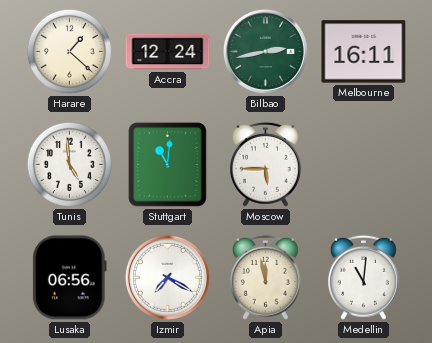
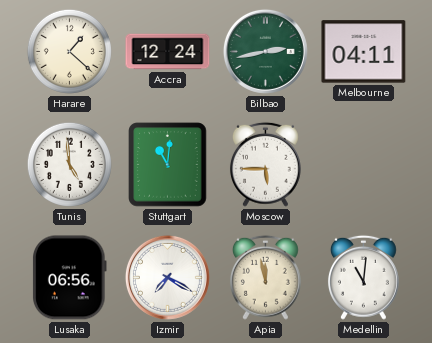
Melbourne: 16:11 -> 04:11 (364, 52)
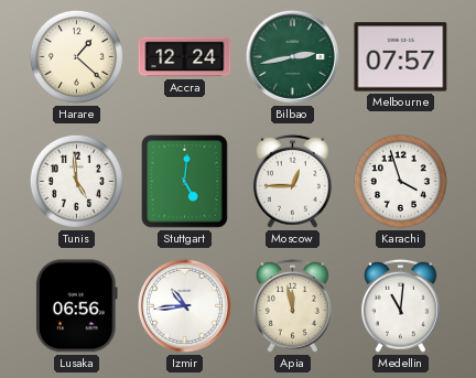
Melbourne: 04:11 -> 07:57 (401, 57)
Stuttgart: 11:01 -> 5:01 (185, 182)
Moscow: 5:45 -> 12:45 (292, 181)
Karachi: none -> 3:57 (400, 181)
Izmir: 7:20 -> 10:44 (184, 305)
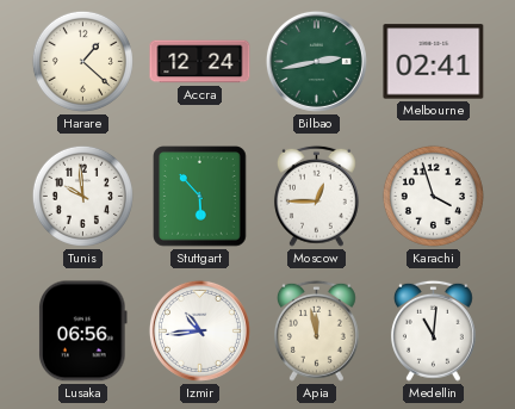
Melbourne: 07:57 -> 02:41 (434, 62)
Tunis: 4:59 -> 9:59 (82, 196)
Stuttgart: 5:01 -> 5:53 (200, 197)
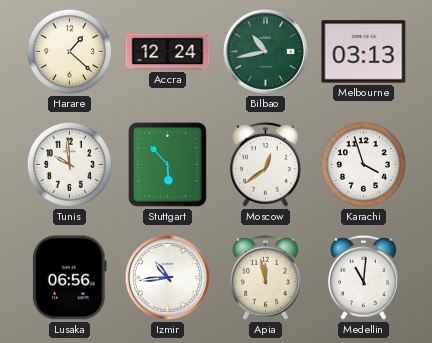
Bilbao: 2:43 -> 10:43 (265, 51)
Melbourne: 02:41 -> 03:13 (364, 52)
Moscow: 12:45 -> 12:39 (265, 164)
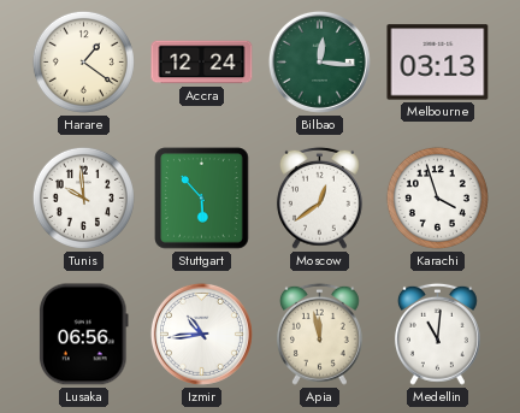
Harare: 1:22 -> 1:21 (83, 61)
Bilbao: 10:43 -> 12:16 (319, 61)
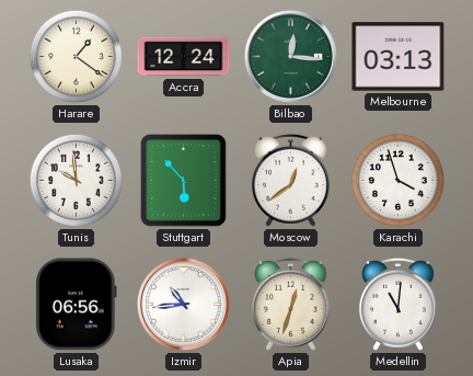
Apia: 11:58 -> 12:33 (290, 304)
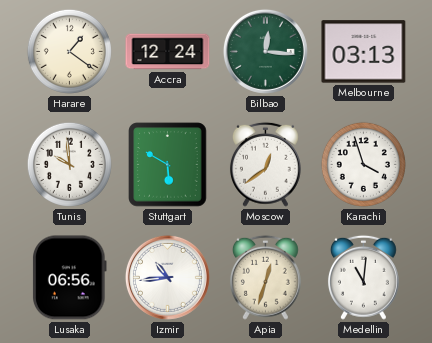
Stuttgart: 5:53 -> 5:50 (168, 165)
